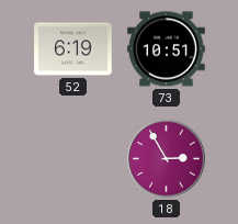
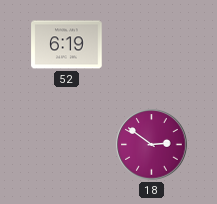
73: 10:51 -> none (167, 49)
18: 2:55 -> 2:51 (152, 145)
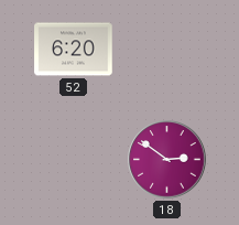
52: 6:19 -> 6:20 (74, 50)
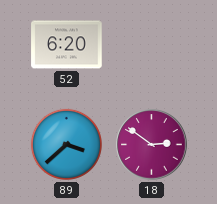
89: none -> 3:38 (66, 144)
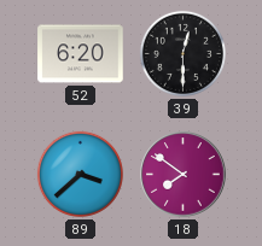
39: none -> 12:30 (182, 53)
18: 2:51 -> 7:51 (184, 175)
